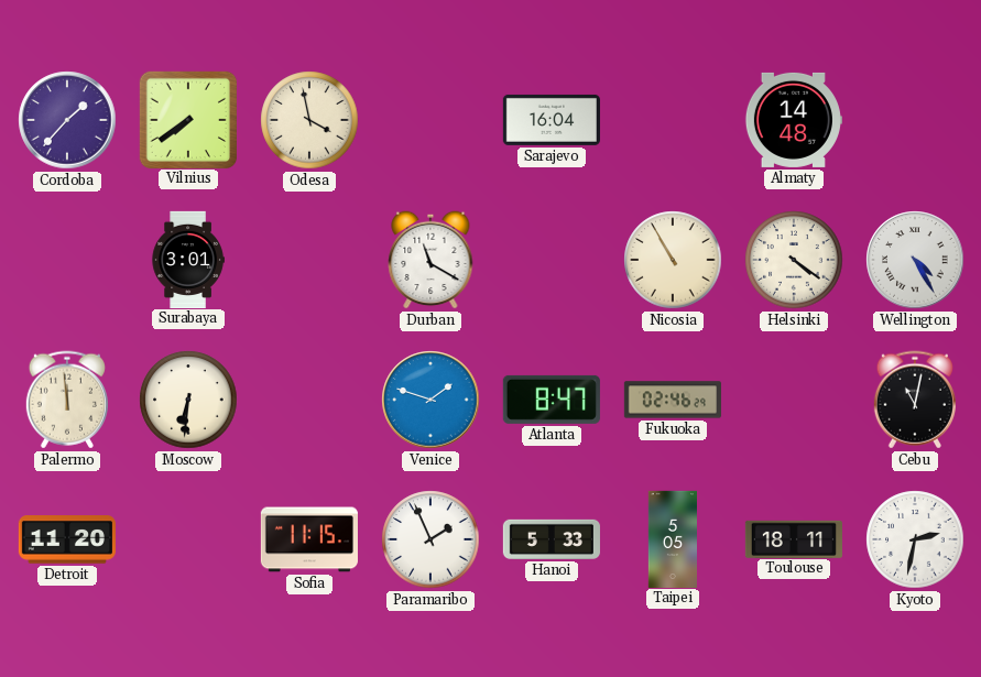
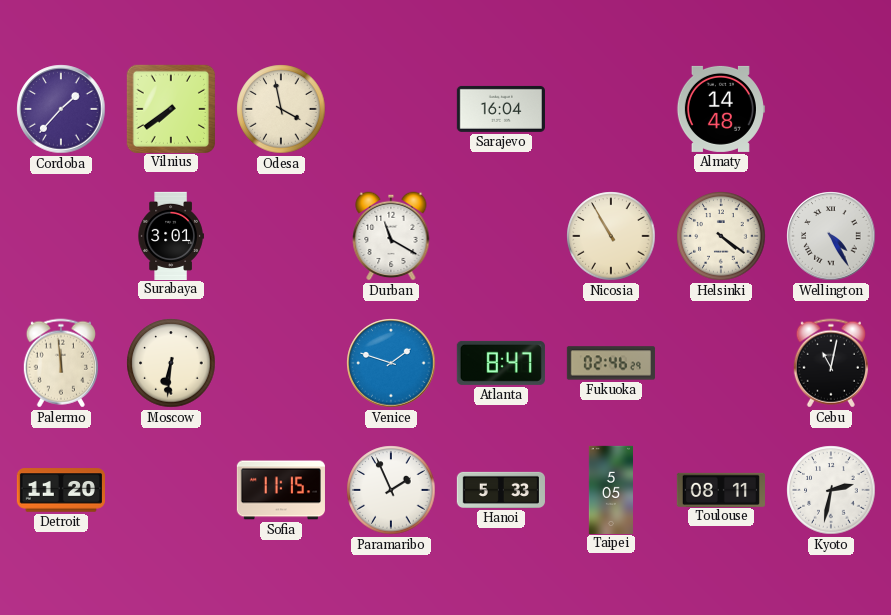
Toulouse: 18:11 -> 08:11 (720, 489)
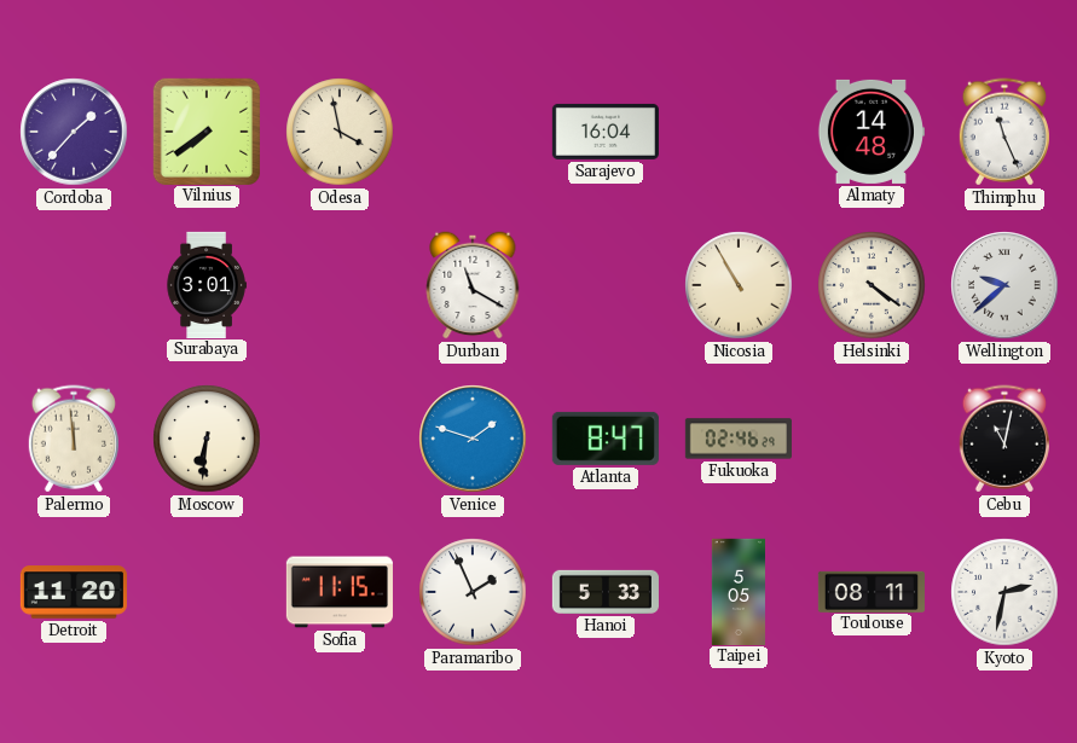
Thimphu: none -> 11:26 (1004, 132)
Wellington: 4:25 -> 9:38 (1004, 285)
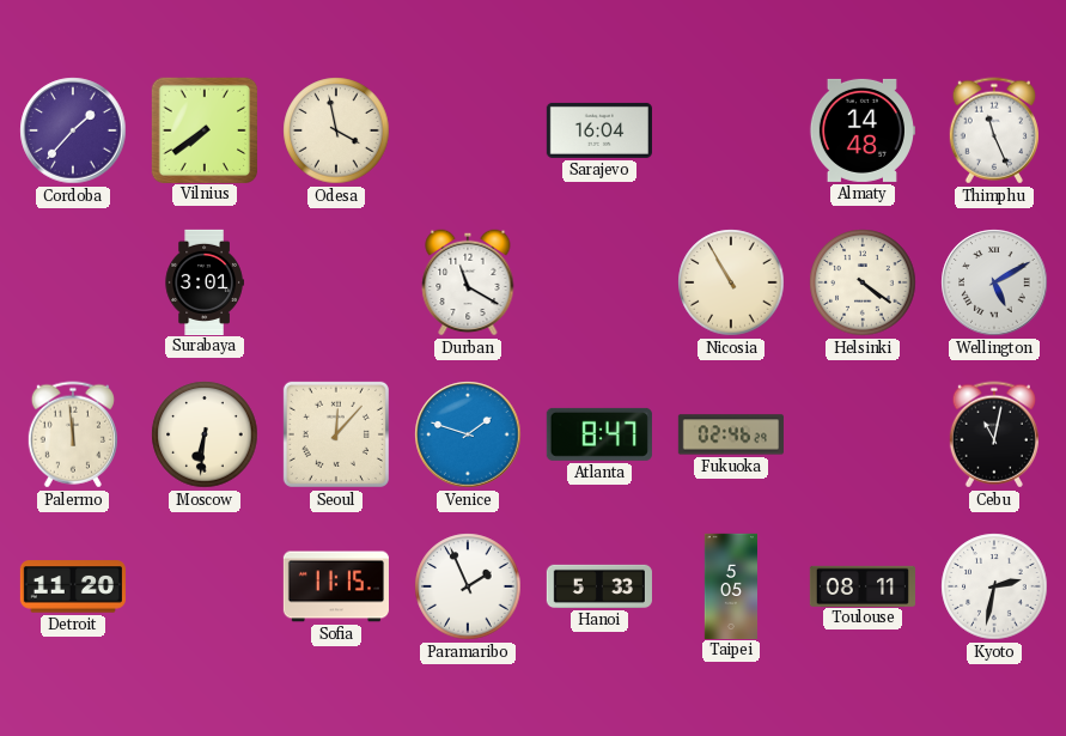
Wellington: 9:38 -> 5:10 (994, 282)
Seoul: none -> 12:07 (336, 434)
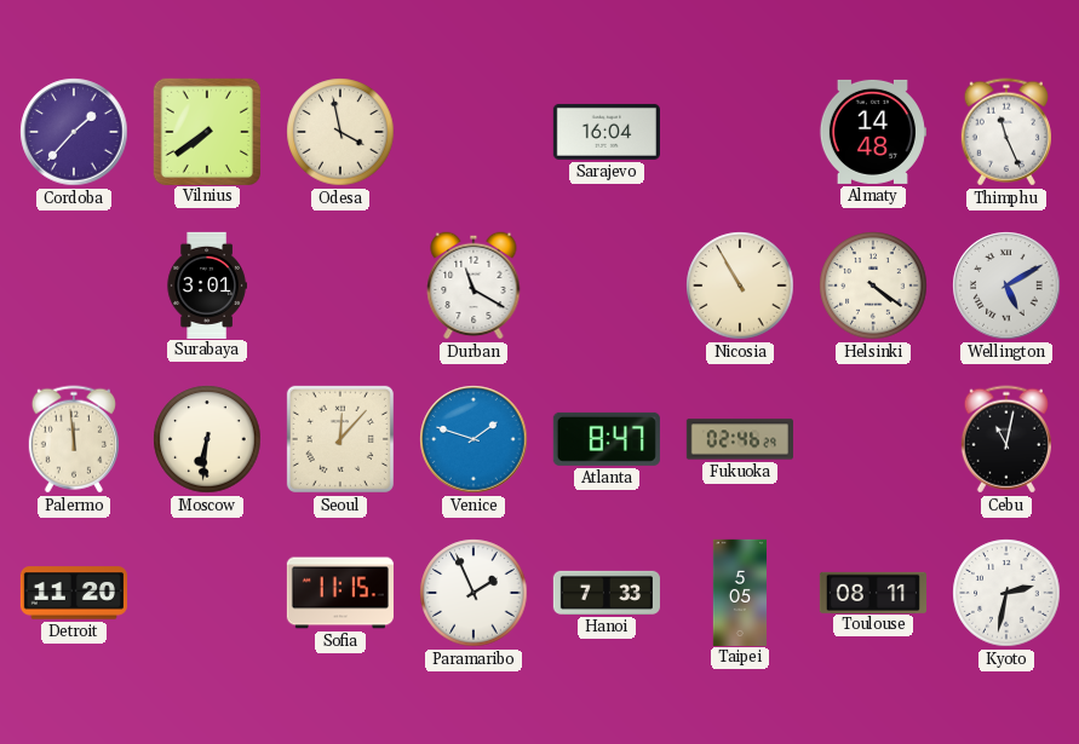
Hanoi: 5:33 -> 7:33 (607, 593)
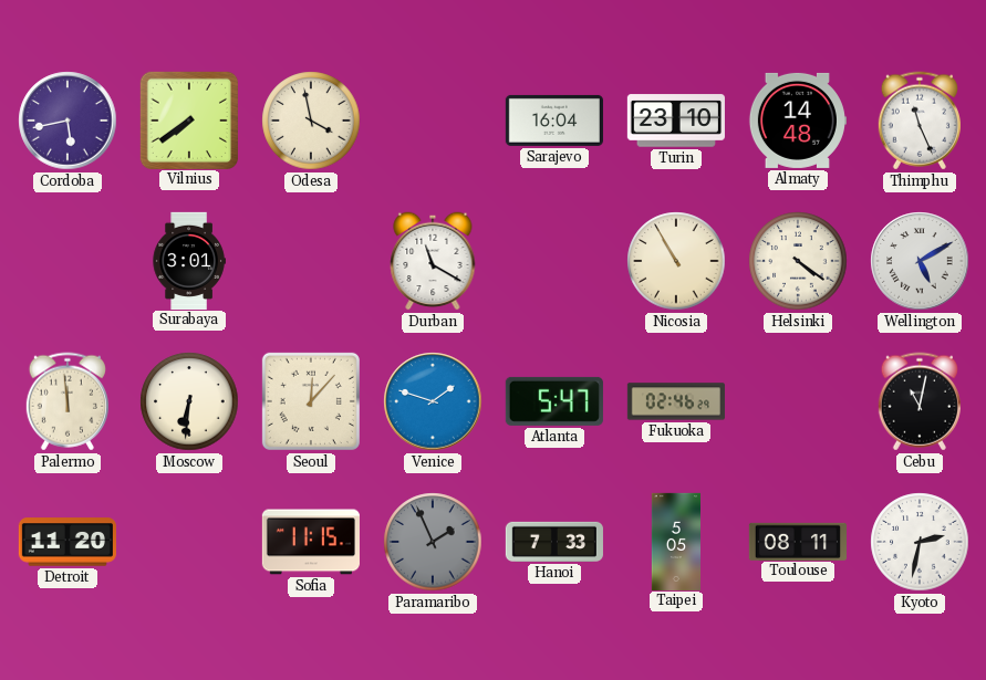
Cordoba: 1:37 -> 5:43 (68, 121)
Turin: none -> 23:10 (676, 121)
Atlanta: 8:47 -> 5:47 (554, 401)
Paramaribo dial: white -> grey (433, 542)
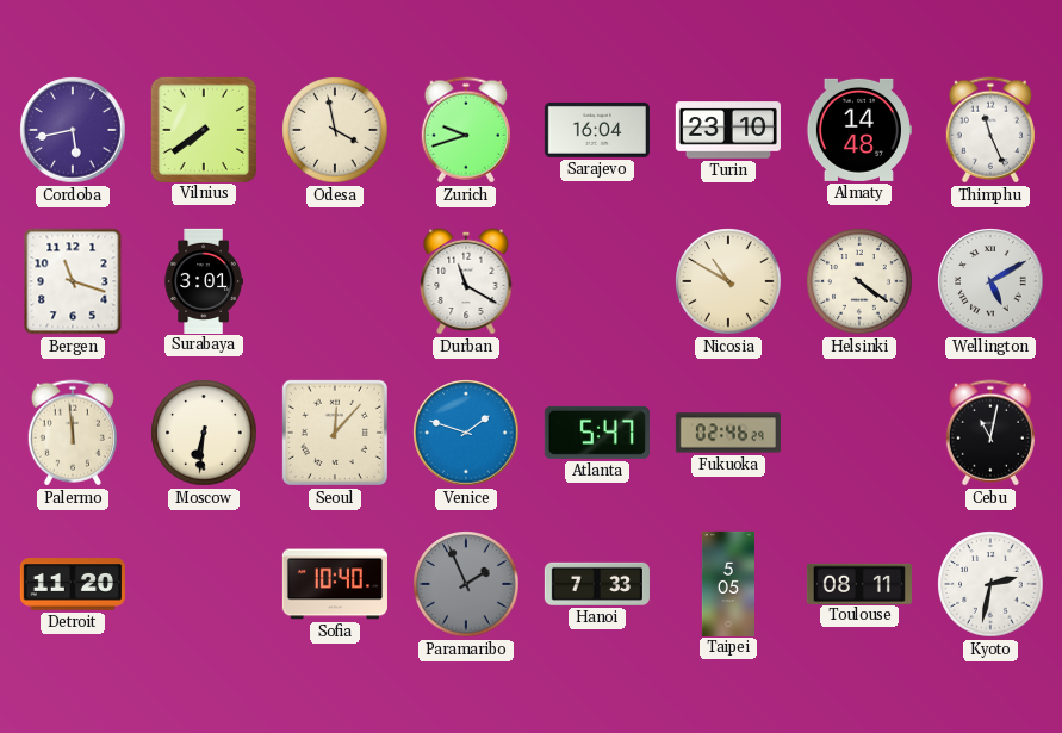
Zurich: none -> 9:42 (466, 130)
Bergen: none -> 11:18 (73, 281)
Nicosia: 10:55 -> 10:50 (728, 281)
Sofia: 11:15 -> 10:40 (335, 584)
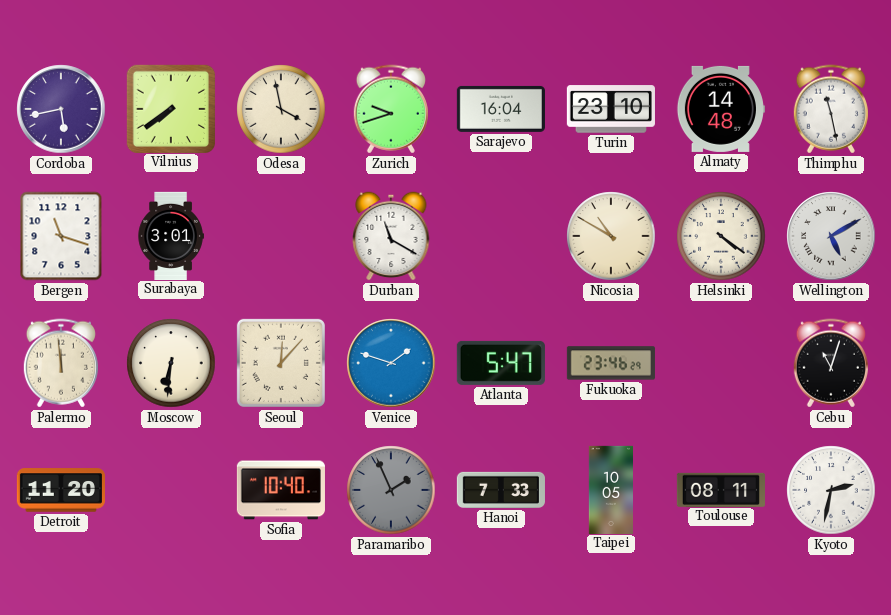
Thimphu: 11:26 -> 11:28 (831, 109)
Fukuoka: 02:46 -> 23:46 (611, 363)
Cebu: 11:02 -> 11:03 (831, 363)
Taipei: 5:05 -> 10:05 (610, 489)
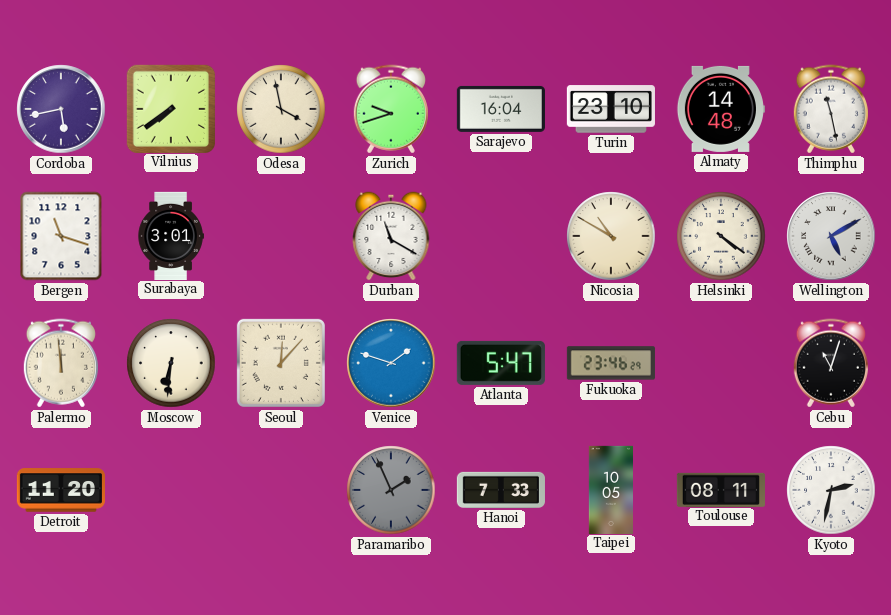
Sofia: 10:40 -> none (281, 490)
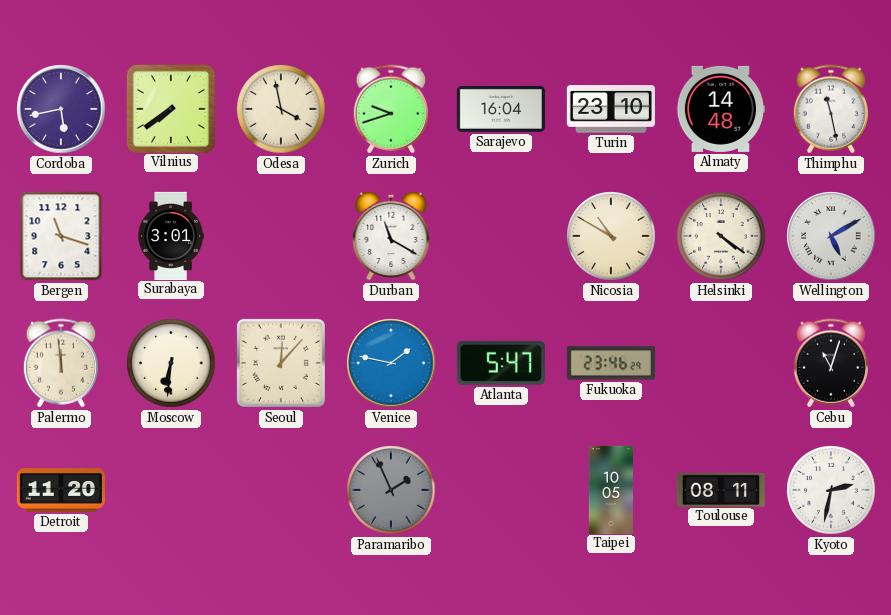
Venice: 1:48 -> 1:47 (391, 363)
Hanoi: 7:33 -> none (501, 490)
